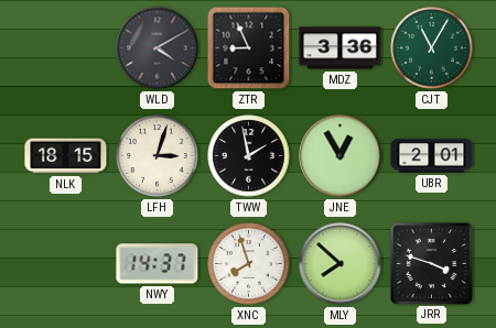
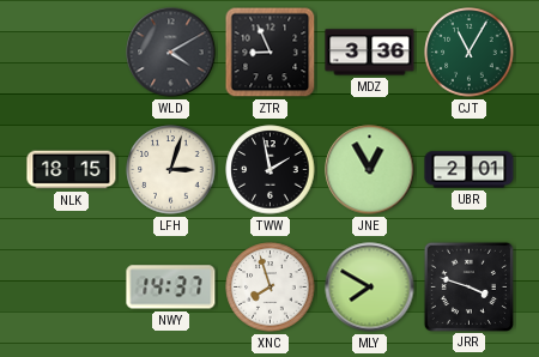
MLY: 7:52 -> 7:50 (370, 288)
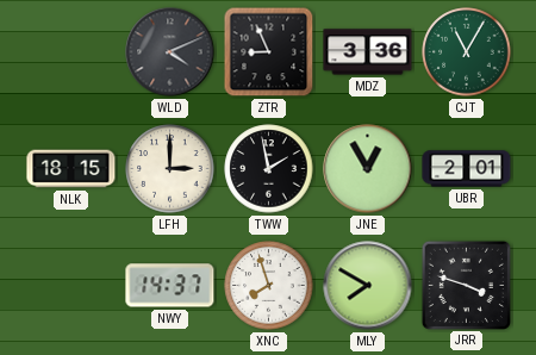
WLD: 4:10 -> 4:11 (170, 52)
LFH: 3:03 -> 3:00 (170, 169)
